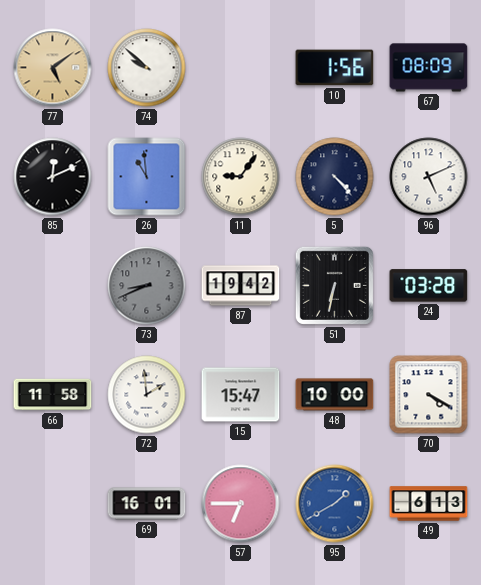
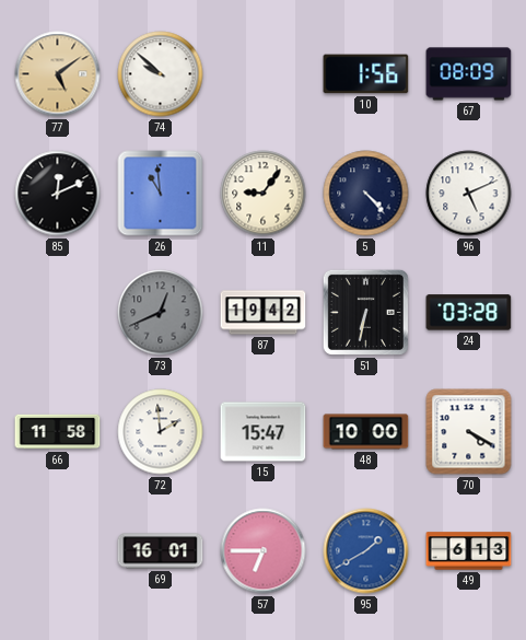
73: 8:41 -> 12:41 (161, 313)
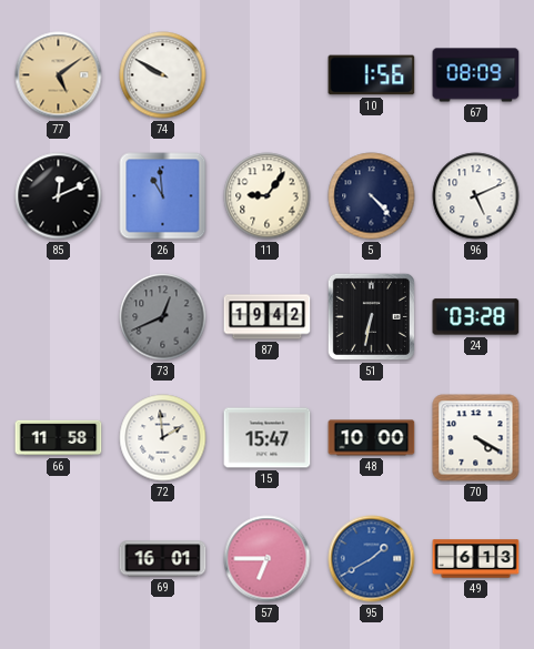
74: 9:52 -> 9:50 (163, 75)
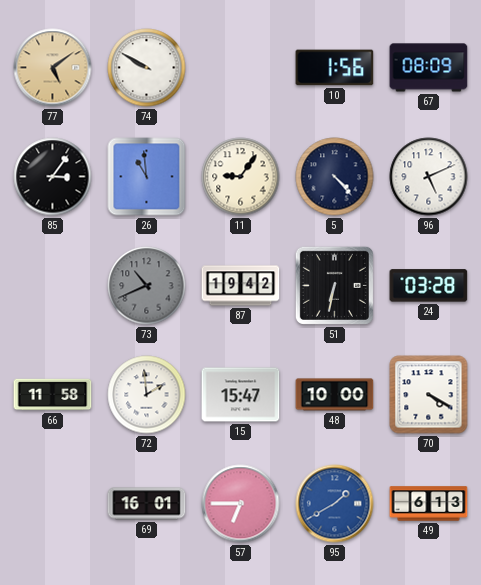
85: 12:11 -> 3:06 (53, 177)
73: 12:41 -> 10:41 (147, 286)
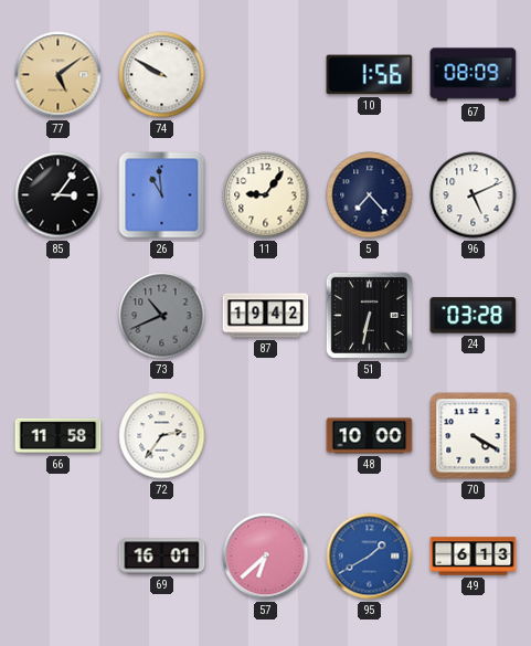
5: 4:23 -> 7:23 (370, 195)
72: 1:59 -> 2:36 (162, 436)
15: 15:47 -> none (241, 395)
57: 6:45 -> 6:38 (266, 557)
